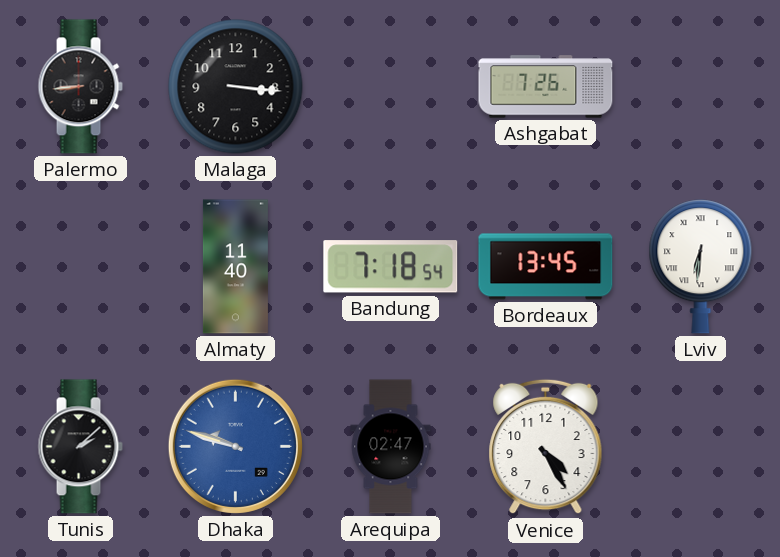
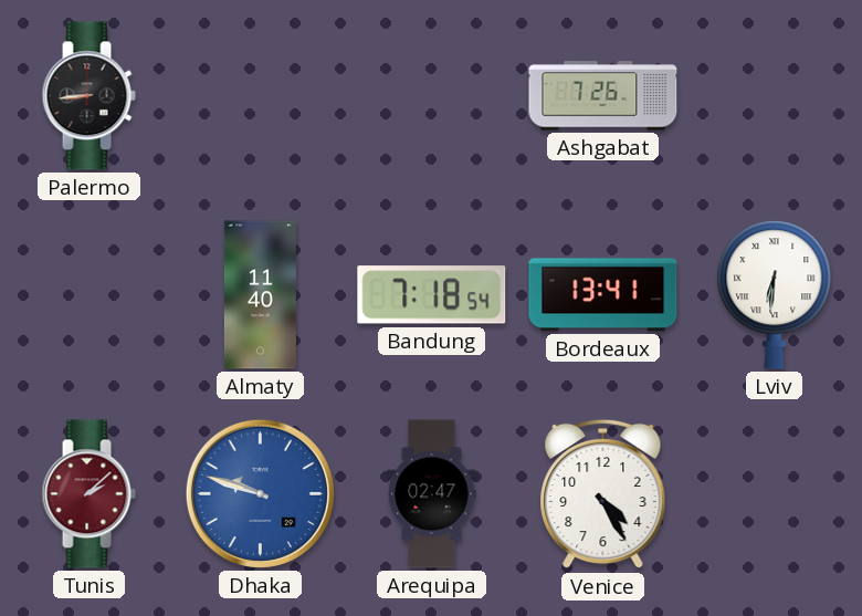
Malaga: 3:16 -> none (236, 87)
Bordeaux: 13:45 -> 13:41 (603, 295)
Tunis dial: black -> burgundy (88, 494)
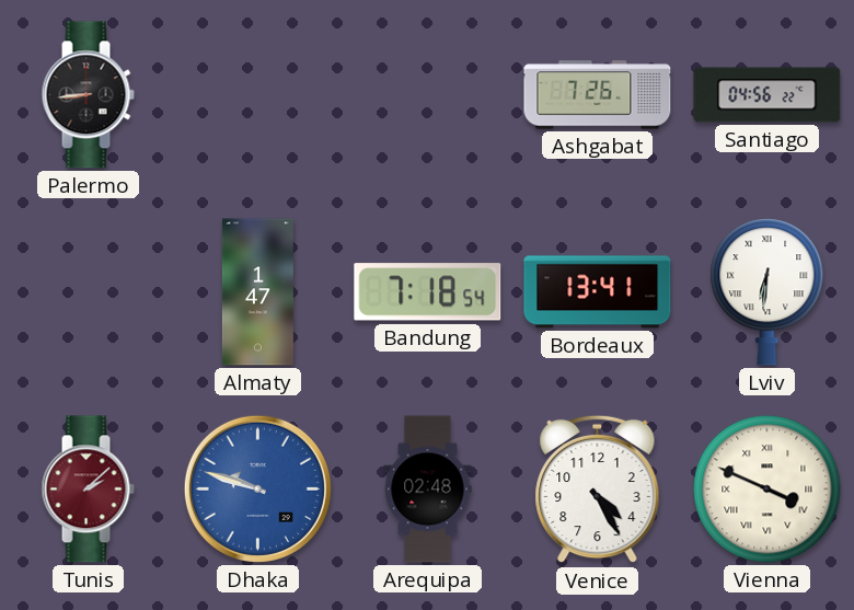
Santiago: none -> 04:56 (768, 95)
Almaty: 11:40 -> 1:47 (257, 292)
Arequipa: 02:47 -> 02:48 (428, 490)
Vienna: none -> 3:49 (768, 490)
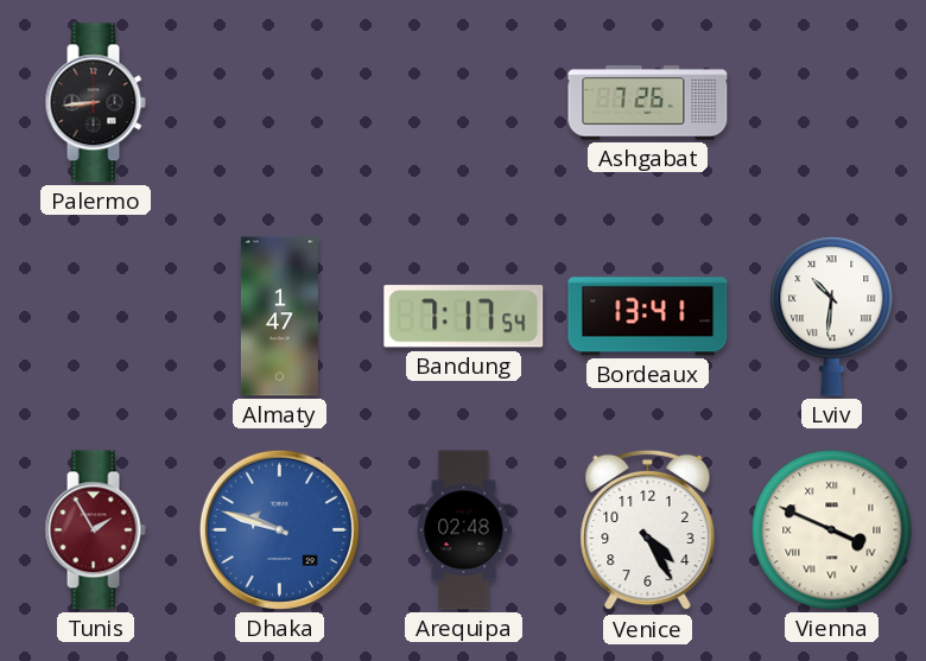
Santiago: 04:56 -> none (768, 95)
Bandung: 7:18 -> 7:17 (464, 317)
Lviv: 6:31 -> 10:31 (832, 317)
Tunis: 2:08 -> 1:55 (95, 530)
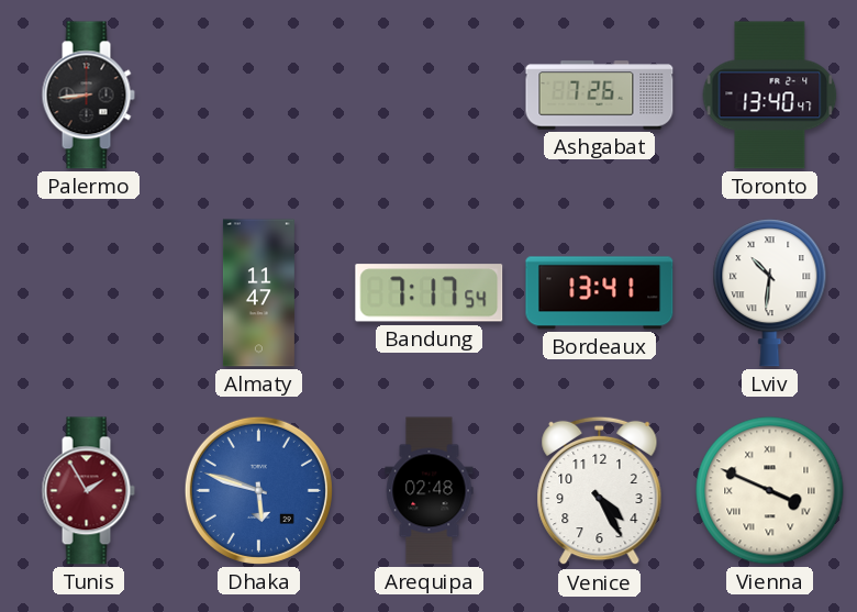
Toronto: none -> 13:40 (770, 96)
Almaty: 1:47 -> 11:47 (258, 293)
Dhaka: 9:48 -> 5:48 (258, 490)
